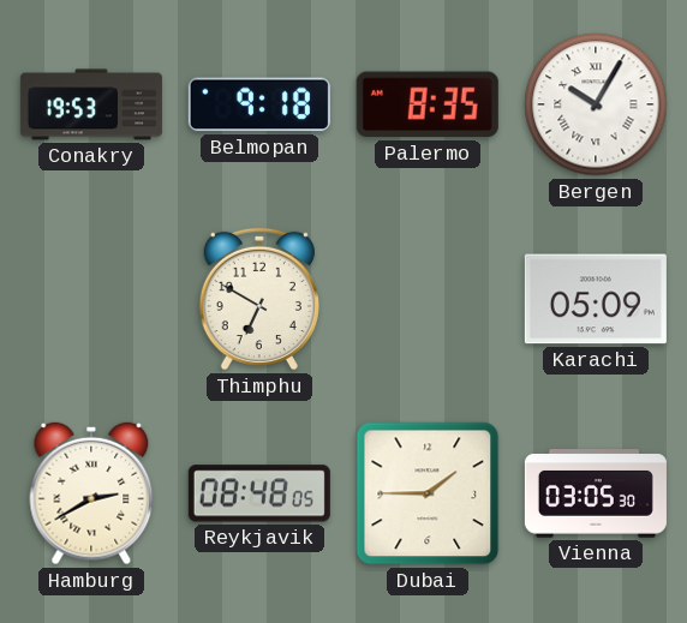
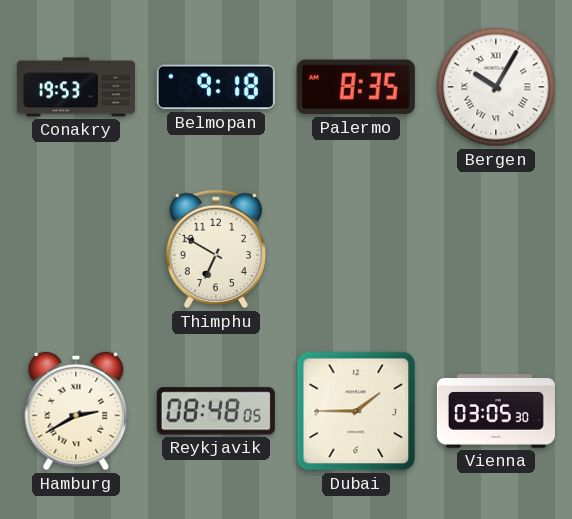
Karachi: 05:09 -> none (596, 299)
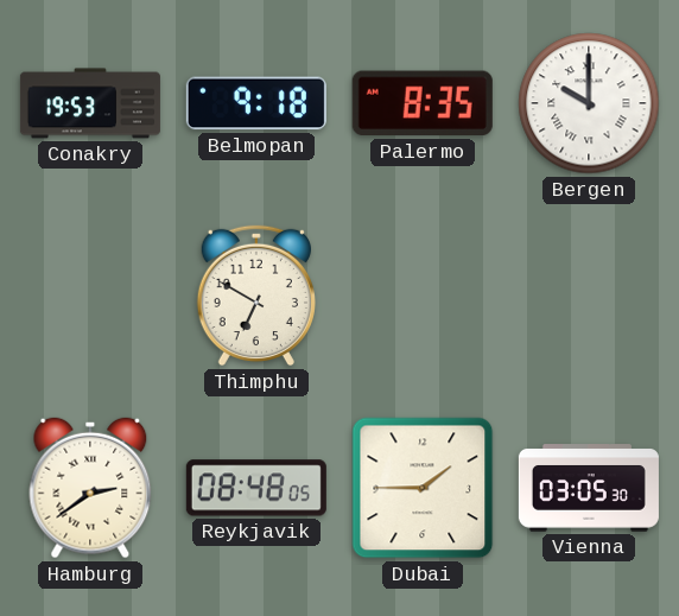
Bergen: 10:05 -> 10:00 (589, 103)
Hamburg: 2:40 -> 2:39 (90, 488)
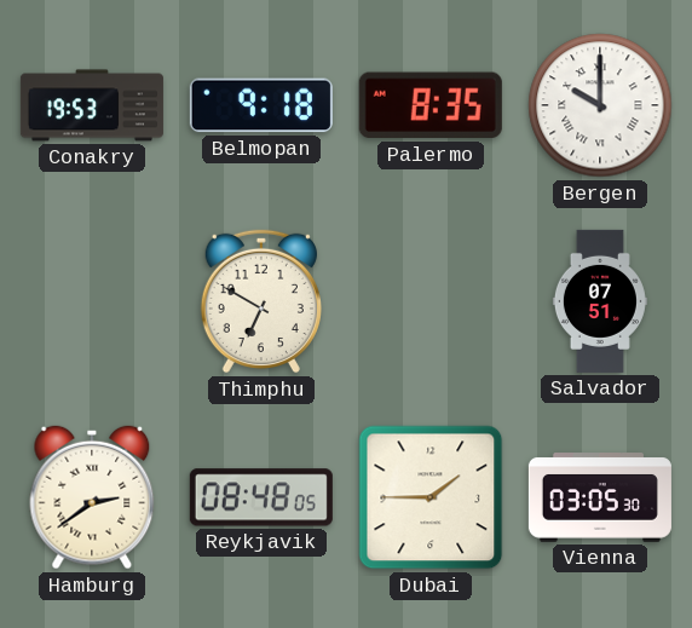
Salvador: none -> 07:51 (600, 301)
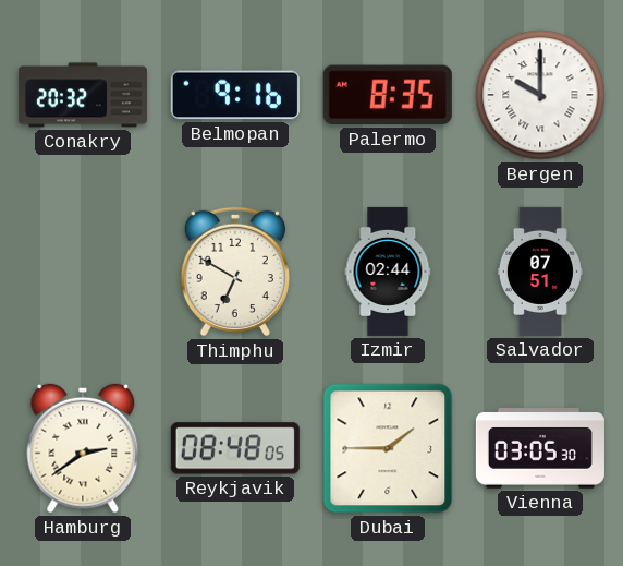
Conakry: 19:53 -> 20:32 (83, 95)
Belmopan: 9:18 -> 9:16 (235, 95)
Izmir: none -> 02:44 (388, 272)
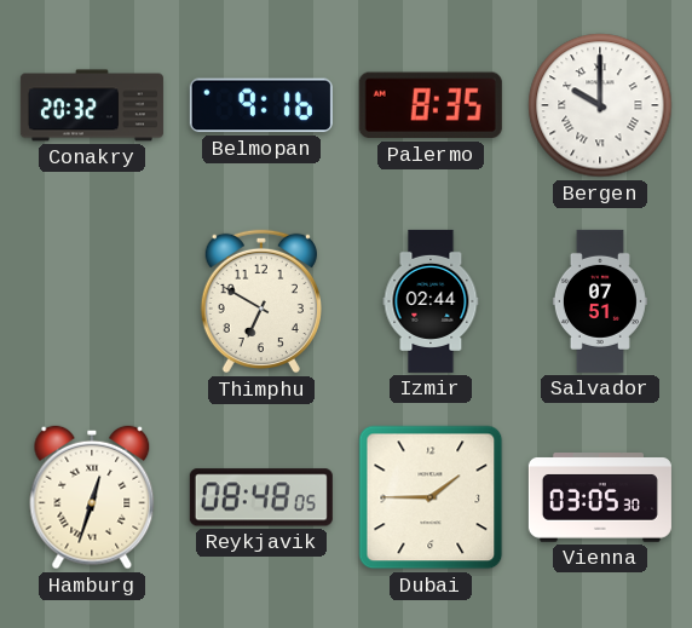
Hamburg: 2:39 -> 12:33 (92, 497)
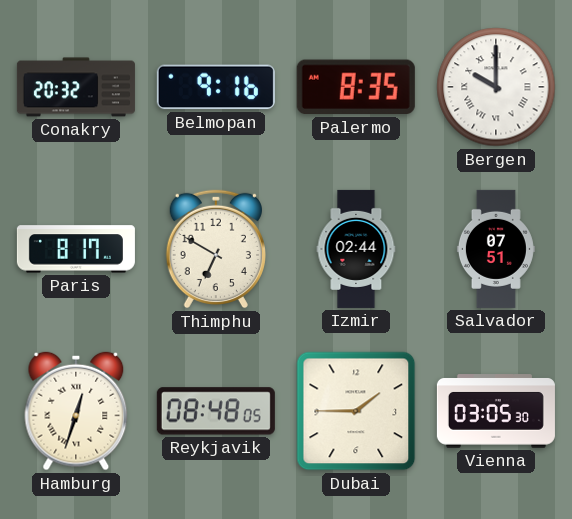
Paris: none -> 8:17 (76, 249)
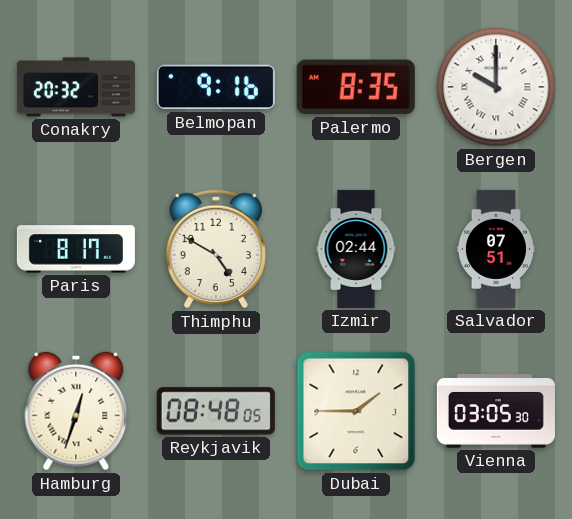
Thimphu: 6:50 -> 4:50 (216, 249)
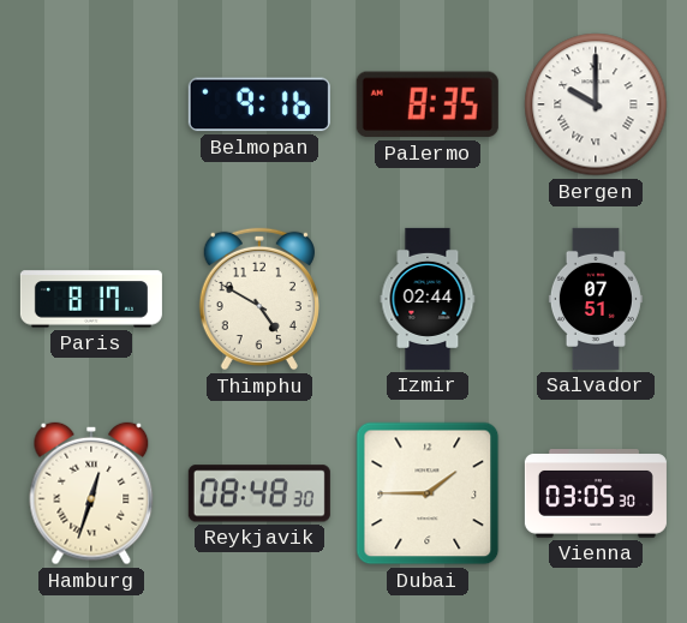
Conakry: 20:32 -> none (76, 87)
Reykjavik: 08:48:05 -> 08:48:30 (259, 493)
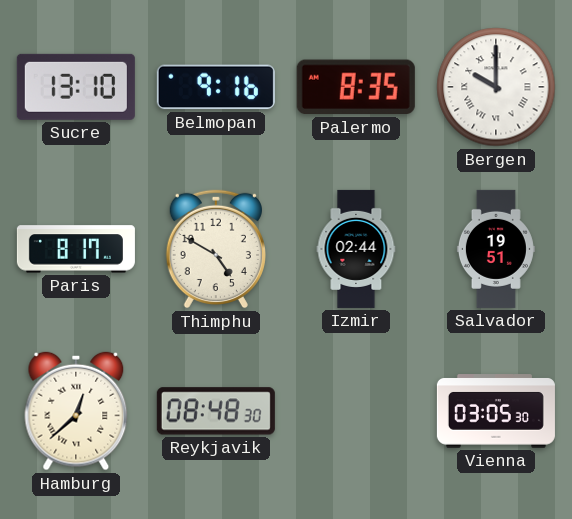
Sucre: none -> 13:10 (76, 87)
Salvador: 07:51 -> 19:51 (496, 249)
Hamburg: 12:33 -> 12:38 (76, 411)
Dubai: 1:45 -> none (428, 493)
